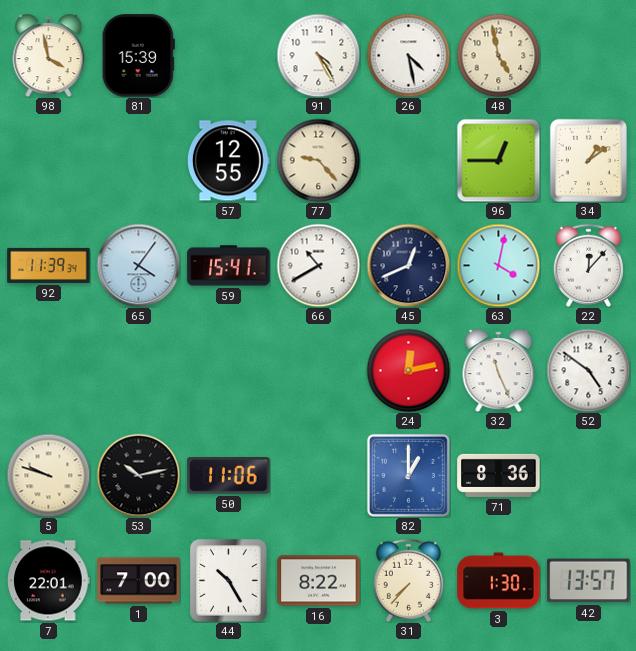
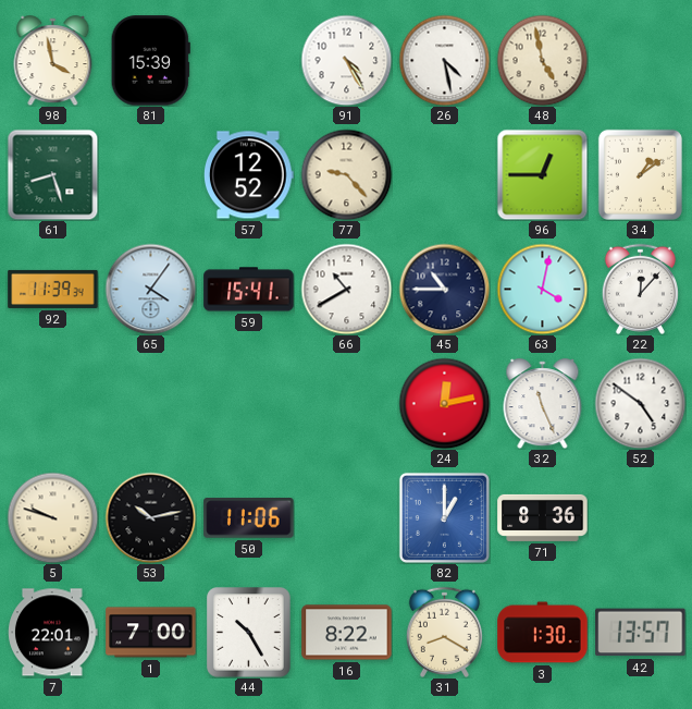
61: none -> 8:27 (52, 174)
57: 12:55 -> 12:52 (249, 175)
45: 12:41 -> 10:45 (444, 289)
31: 7:37 -> 8:20 (444, 632)
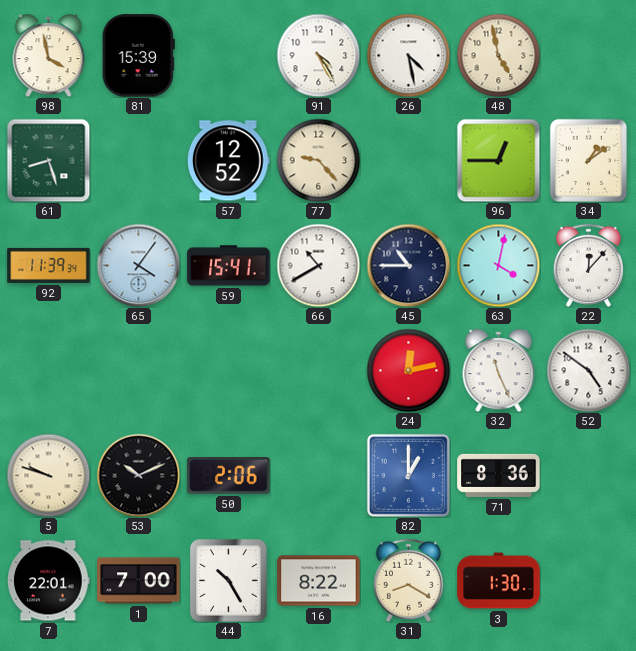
53: 10:13 -> 10:11 (138, 475)
50: 11:06 -> 2:06 (229, 476)
42: 13:57 -> none (641, 633)
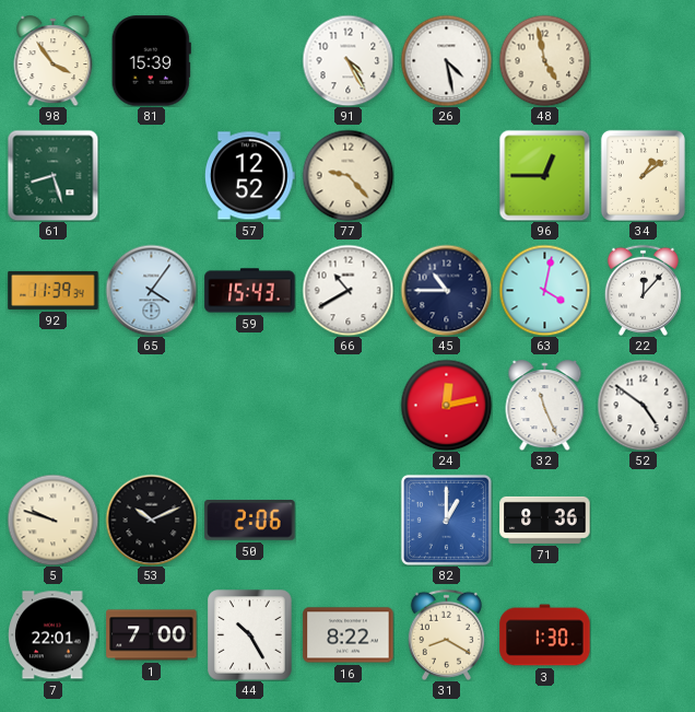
98: 3:58 -> 3:54 (54, 61)
59: 15:41 -> 15:43 (250, 291)
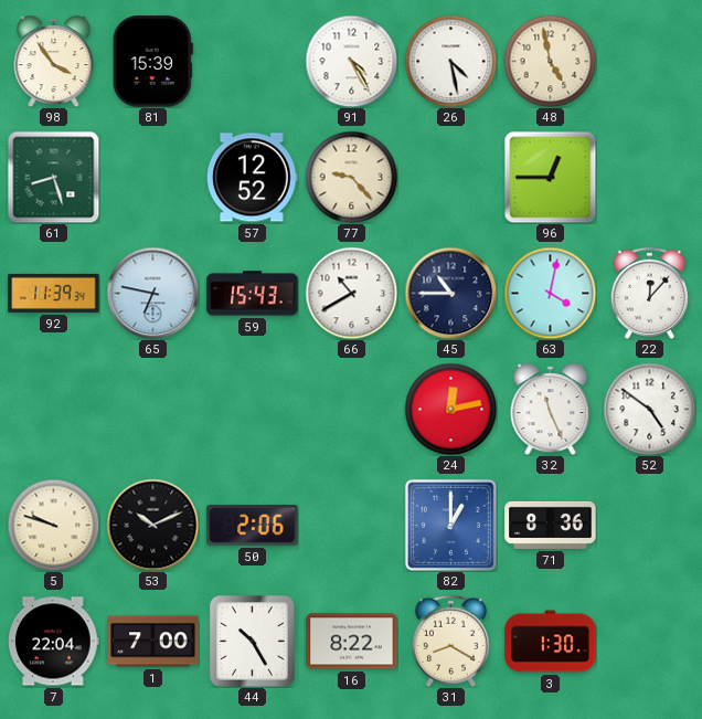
34: 1:09 -> none (643, 175)
65: 4:06 -> 6:47 (152, 293)
7: 22:01 -> 22:04 (54, 642)
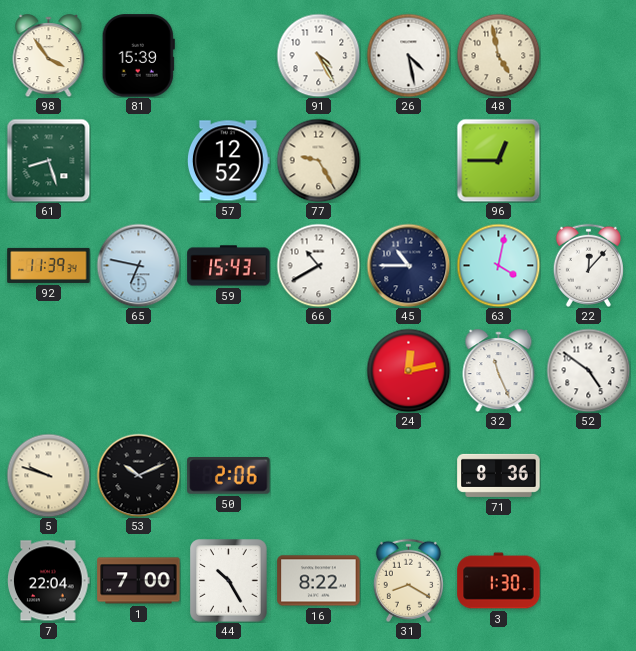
77: 9:23 -> 9:25 (318, 160)
82: 1:00 -> none (450, 525)
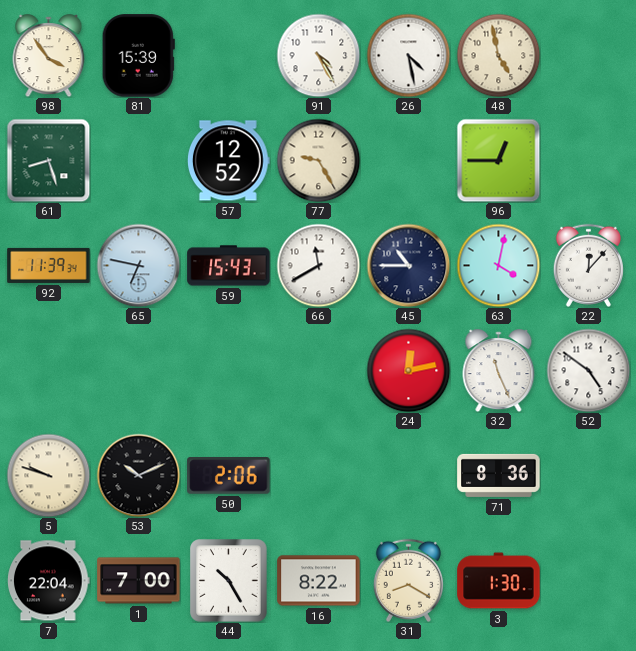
66: 10:40 -> 11:40 (318, 265)
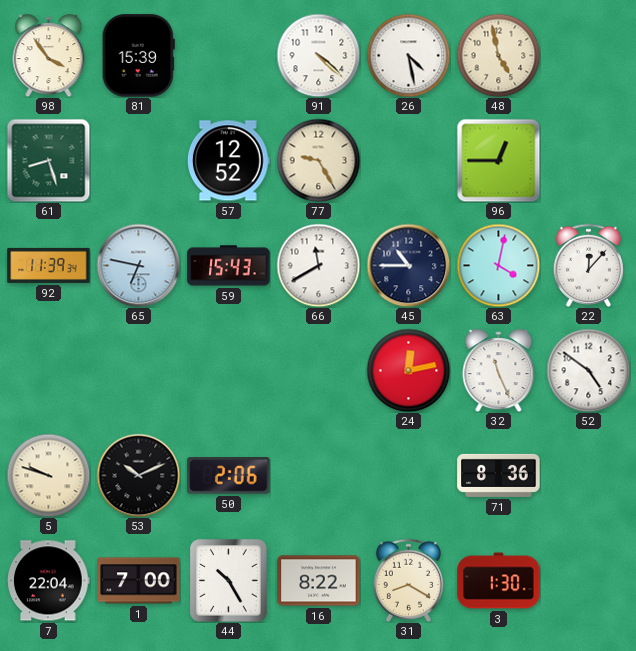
91: 4:25 -> 4:22 (318, 55)
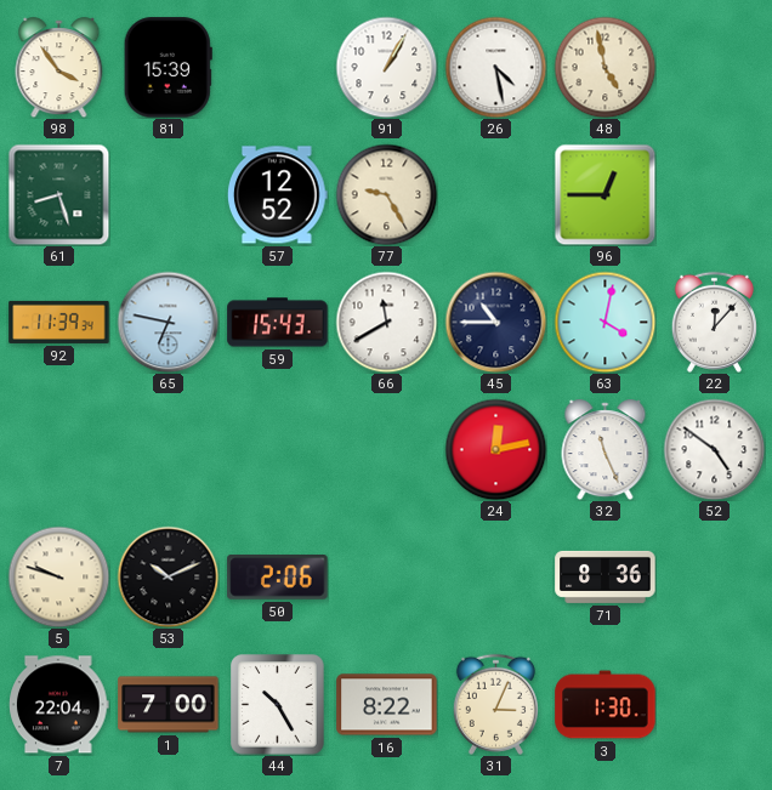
91: 4:22 -> 1:05 (386, 67)
31: 8:20 -> 3:04 (495, 704)
